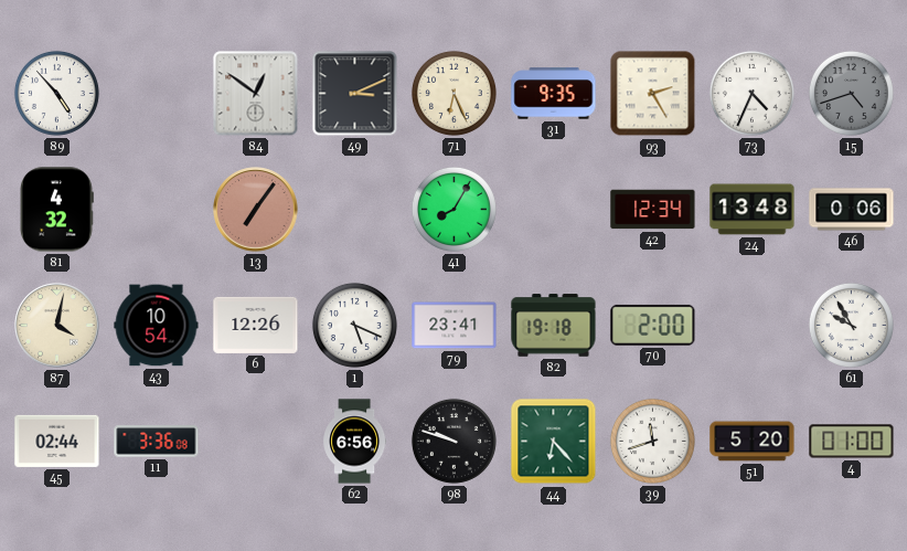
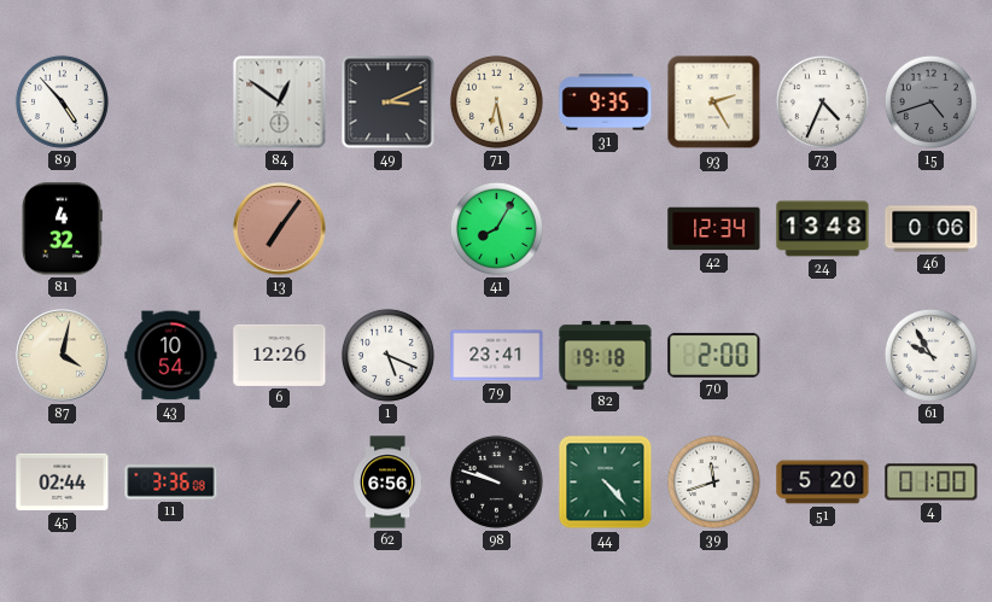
71: 6:26 -> 6:28 (496, 101)
44: 6:23 -> 4:23 (606, 483)
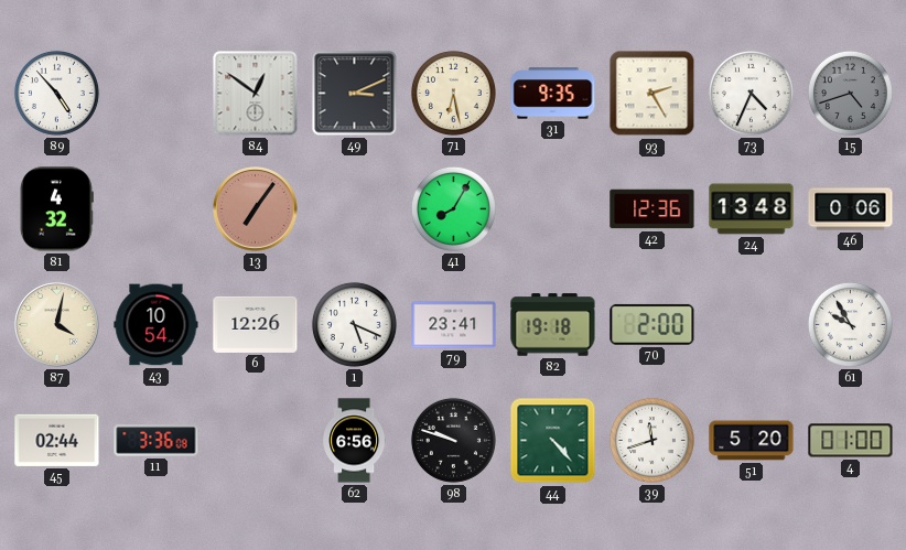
42: 12:34 -> 12:36 (652, 209)
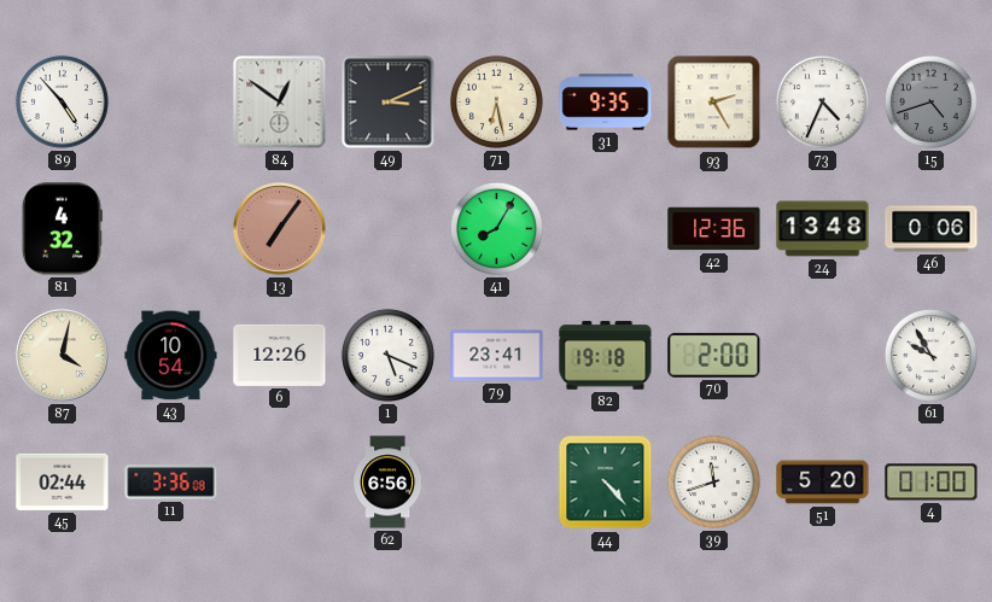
98: 9:48 -> none (453, 440)
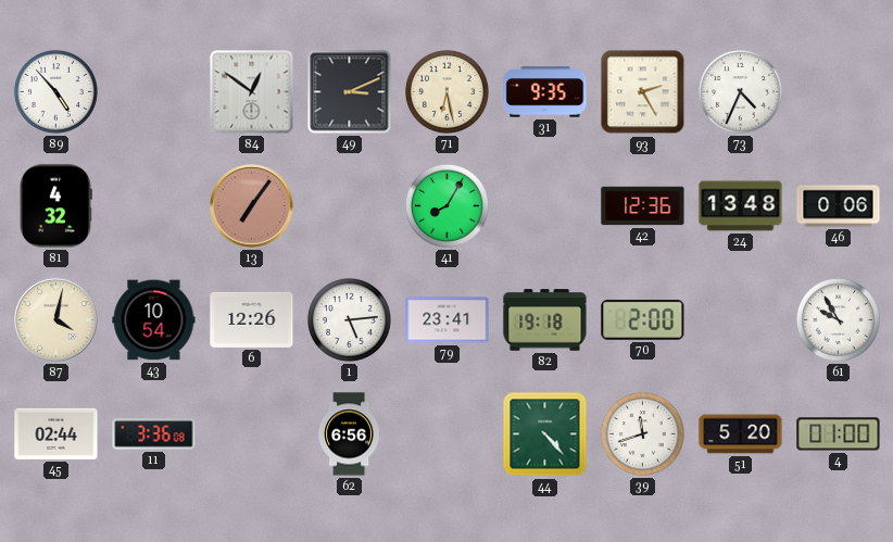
15: 4:42 -> none (930, 101)
1: 5:19 -> 5:14 (349, 319)
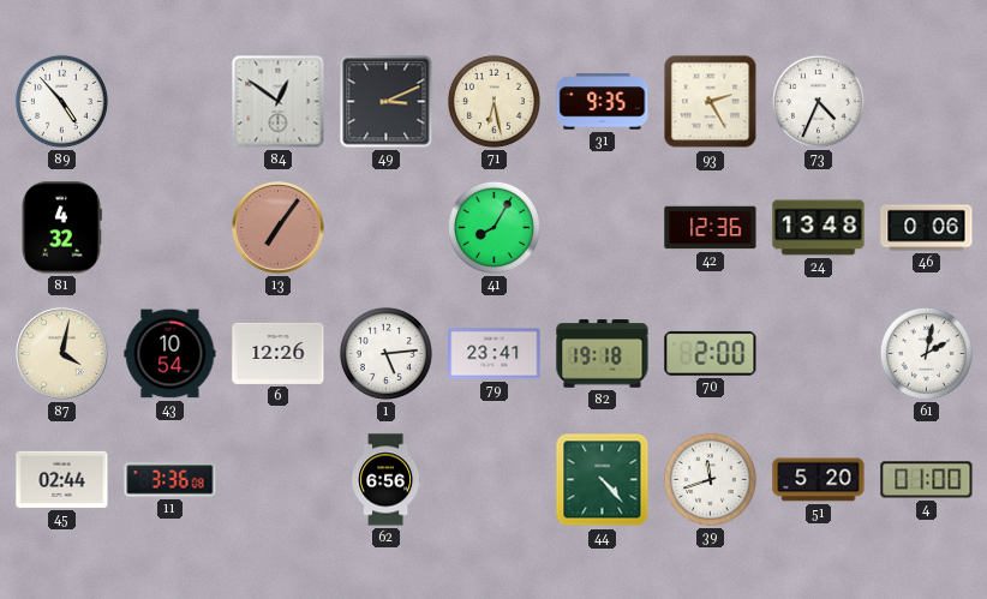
61: 9:55 -> 2:02 (926, 353)
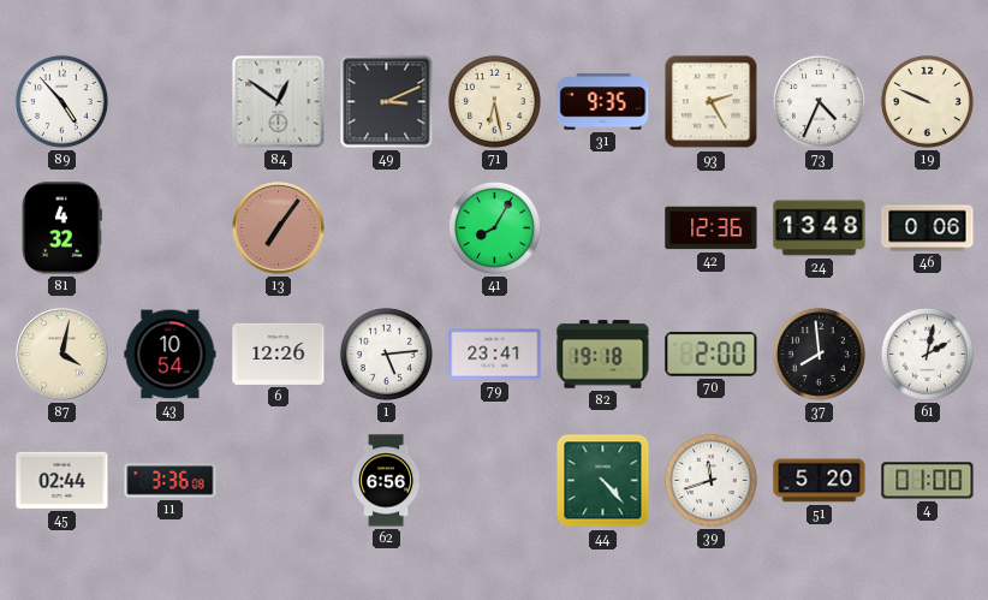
19: none -> 9:49 (927, 101)
37: none -> 7:59 (819, 354)
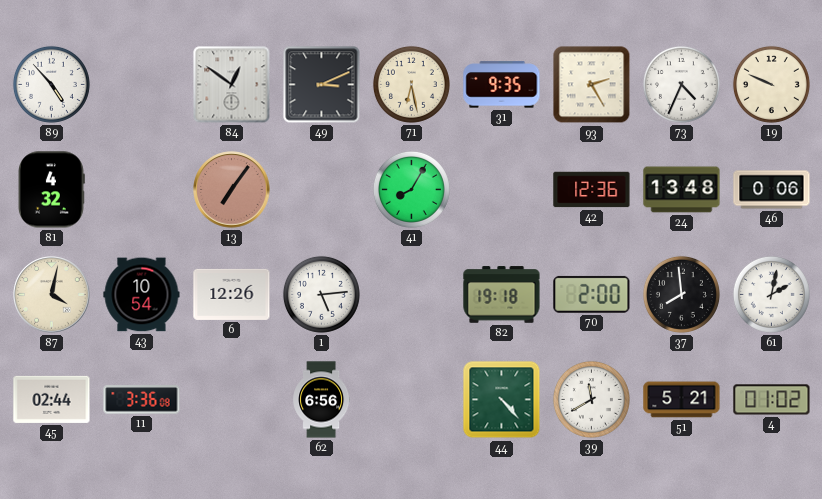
79: 23:41 -> none (495, 355)
39: 11:42 -> 11:40 (591, 399)
51: 5:20 -> 5:21 (682, 400)
4: 01:00 -> 01:02 (772, 400)
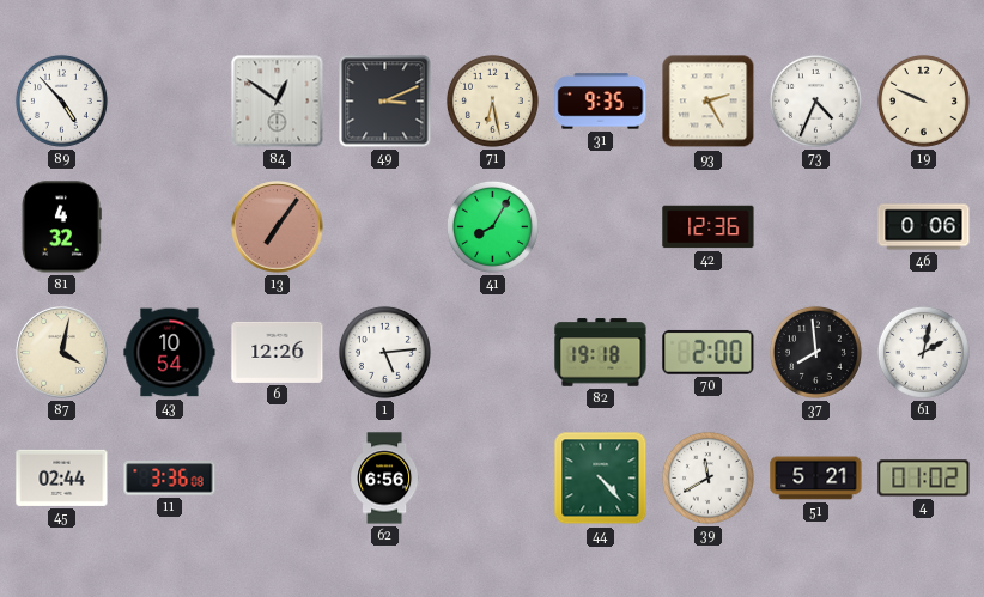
24: 13:48 -> none (682, 190)
